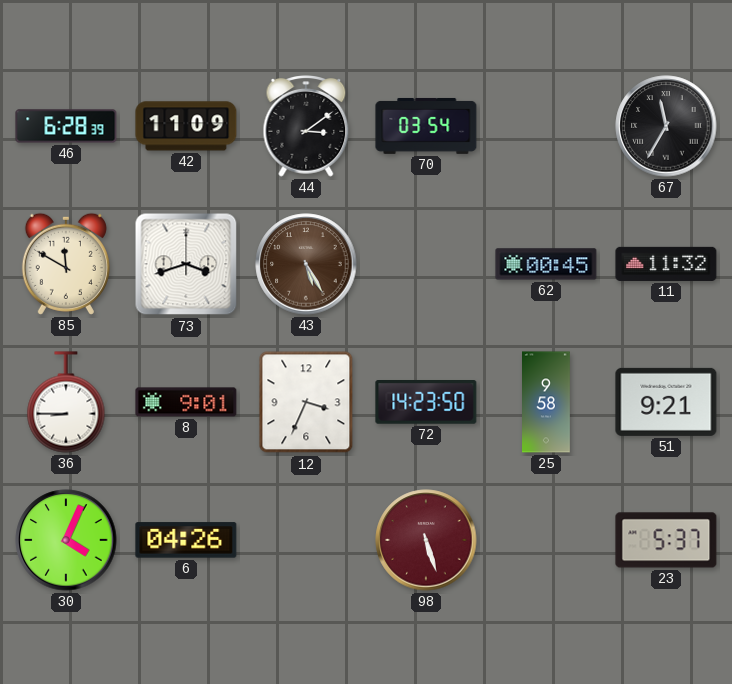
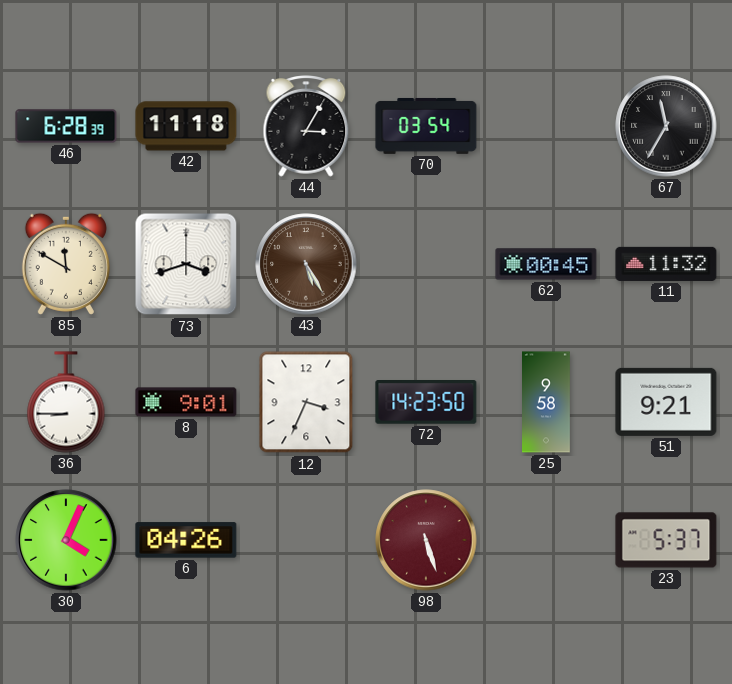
42: 11:09 -> 11:18 (186, 126)
44: 3:09 -> 3:05 (306, 126)
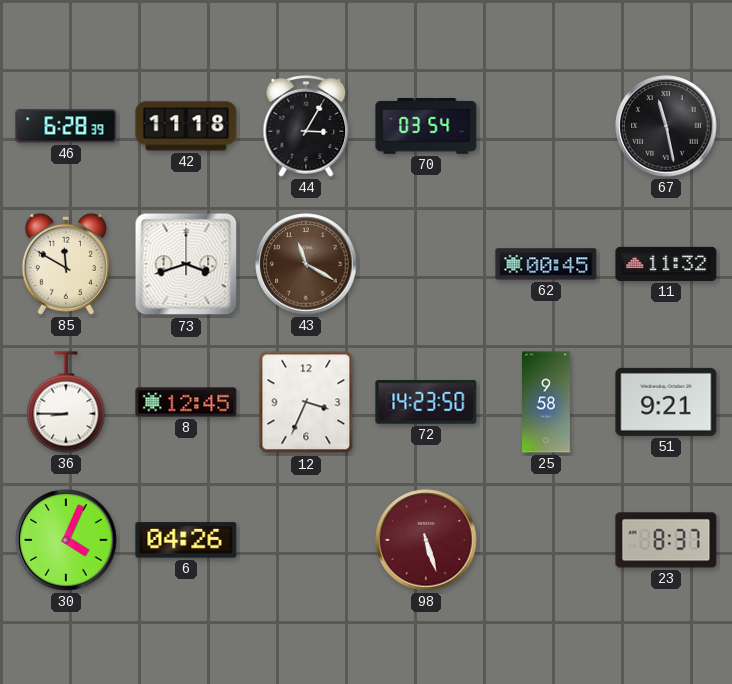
67: 11:35 -> 11:28 (666, 126)
43: 5:25 -> 11:20 (306, 264)
8: 9:01 -> 12:45 (186, 402)
23: 5:37 -> 8:37 (666, 540)
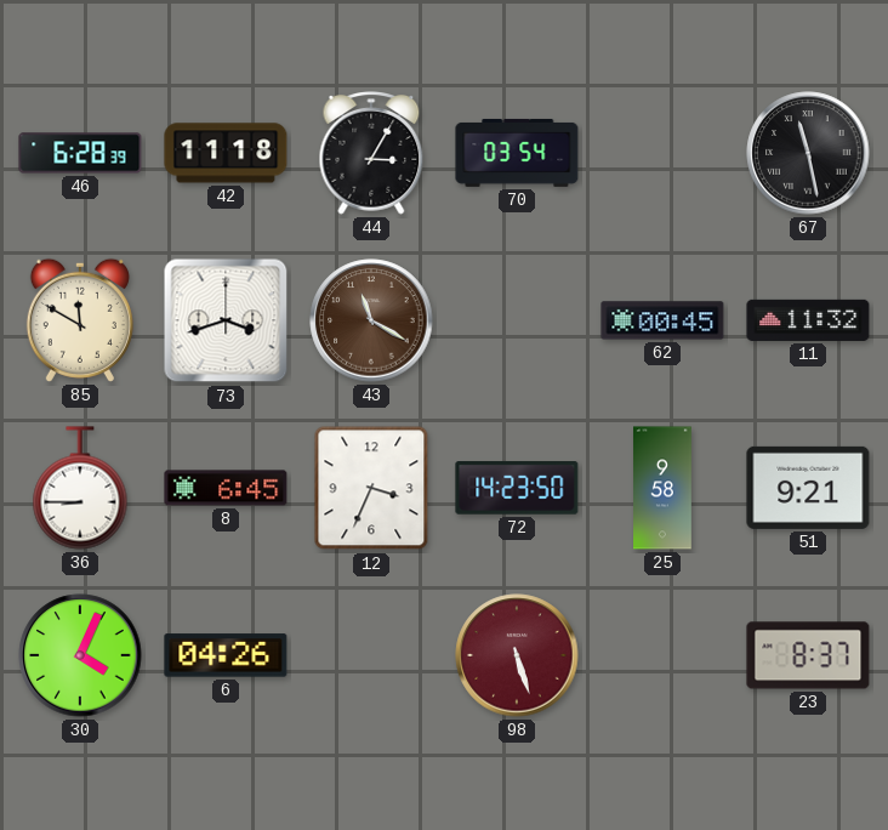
8: 12:45 -> 6:45 (226, 488)
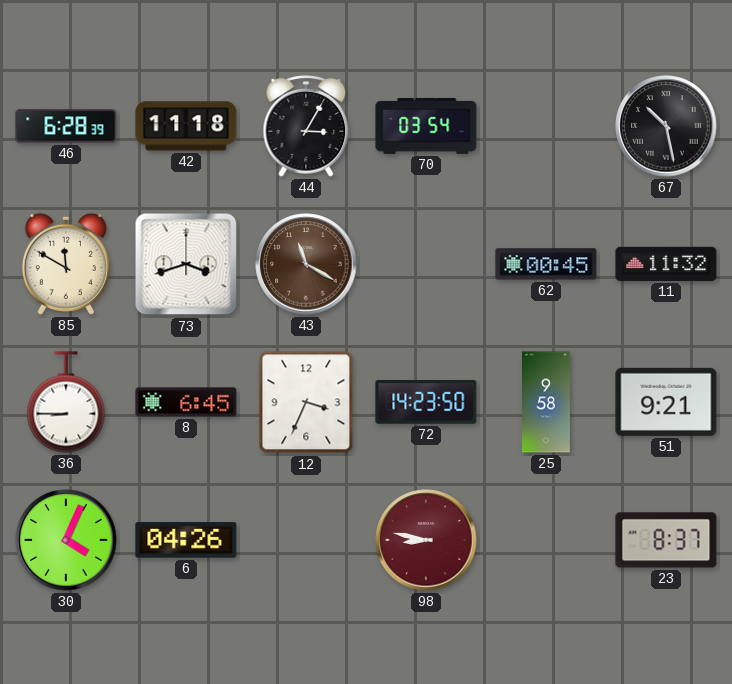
67: 11:28 -> 10:28 (666, 126)
98: 5:27 -> 8:47 (426, 540)
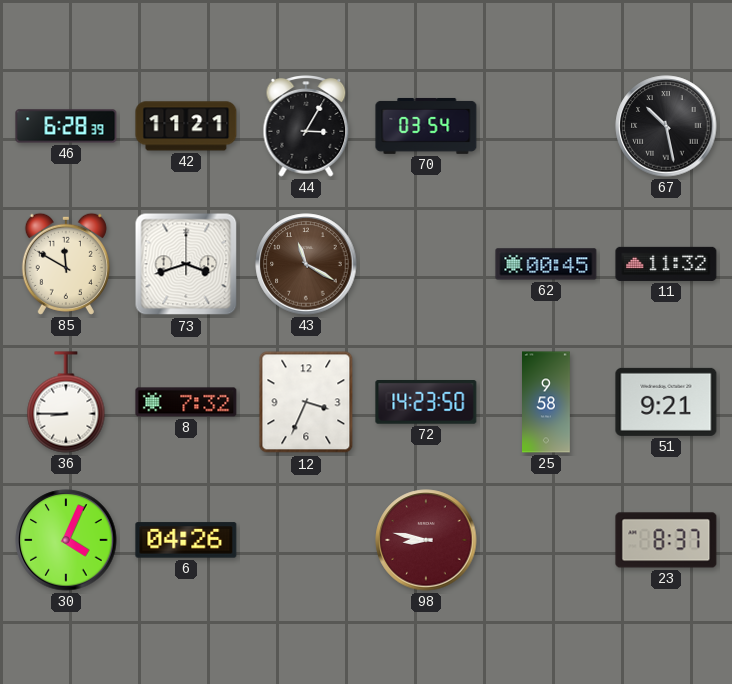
42: 11:18 -> 11:21 (186, 126)
8: 6:45 -> 7:32 (186, 402)
